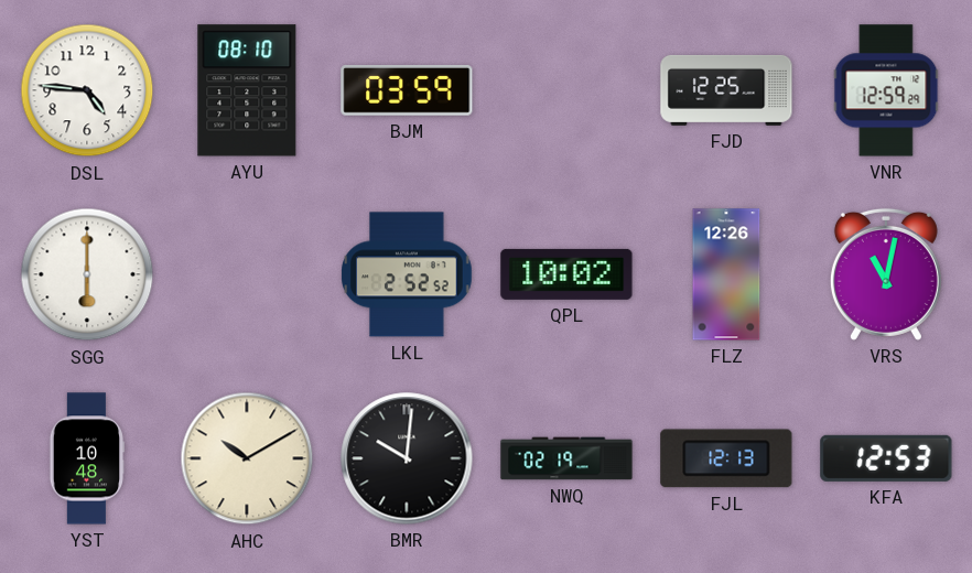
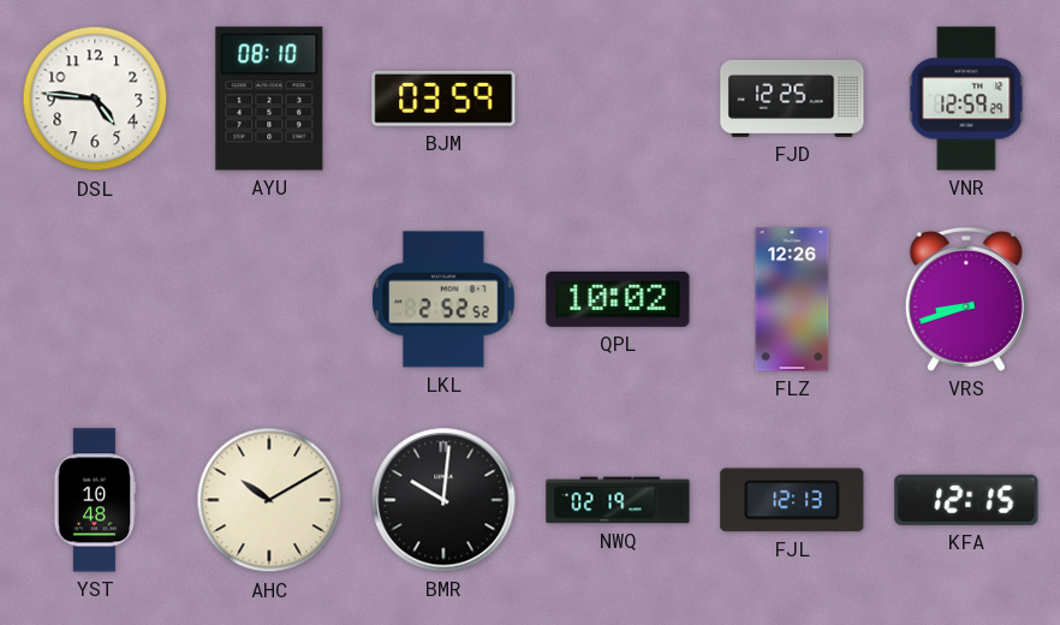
SGG: 6:00 -> none (87, 274)
VRS: 11:02 -> 8:42 (966, 299)
KFA: 12:53 -> 12:15 (966, 500)
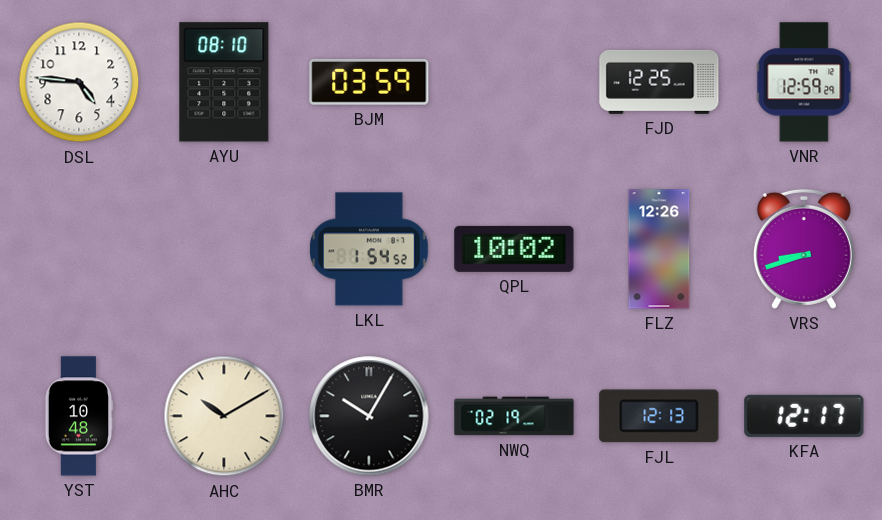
LKL: 2:52 -> 1:54 (369, 249)
BMR: 10:01 -> 10:05 (369, 416)
KFA: 12:15 -> 12:17 (804, 416)
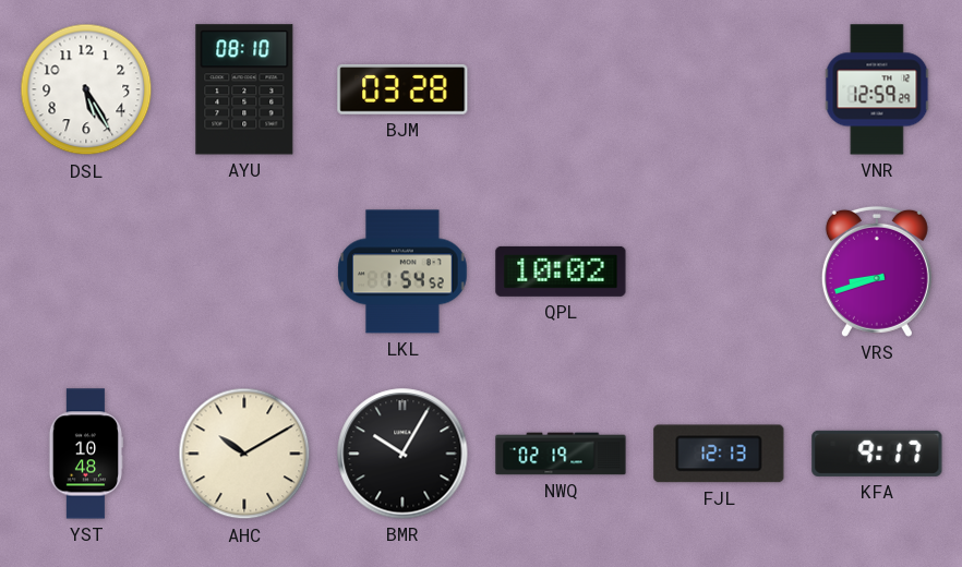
DSL: 4:46 -> 5:25 (86, 89)
BJM: 03:59 -> 03:28 (402, 91)
FJD: 12:25 -> none (659, 82)
FLZ: 12:26 -> none (659, 249)
KFA: 12:17 -> 9:17 (877, 454)
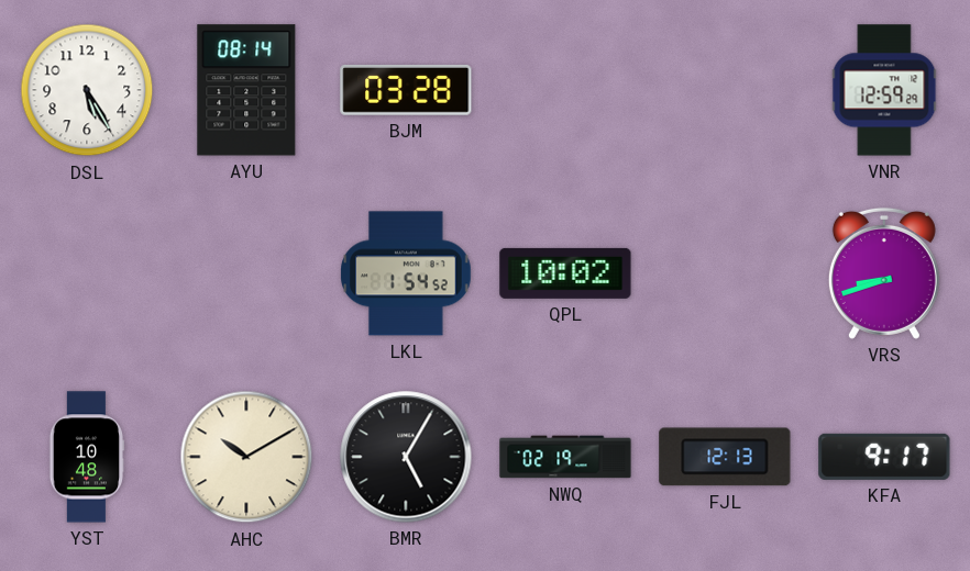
AYU: 08:10 -> 08:14 (246, 90)
BMR: 10:05 -> 5:05 (406, 457)
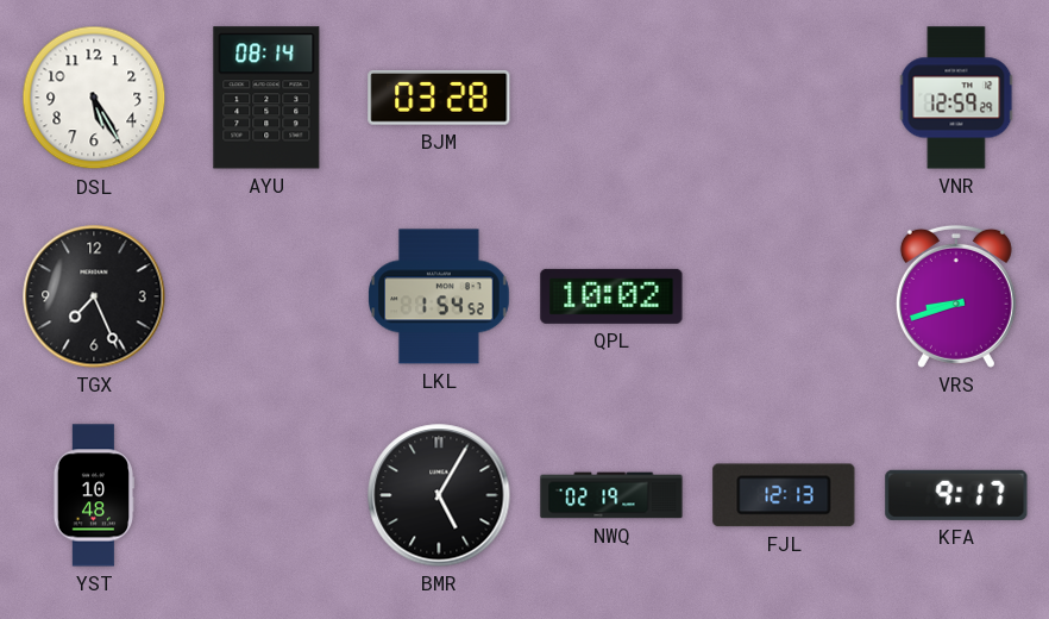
TGX: none -> 7:26 (94, 296)
AHC: 10:10 -> none (246, 457)
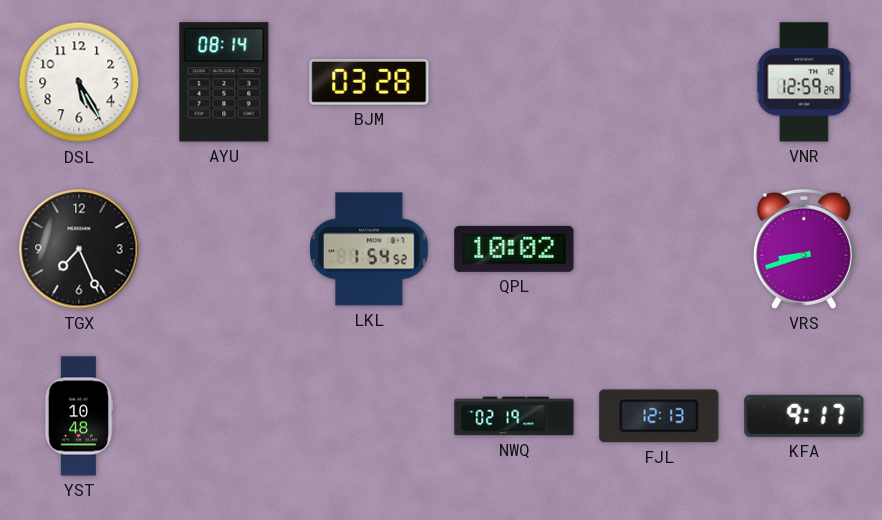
BMR: 5:05 -> none (439, 495)
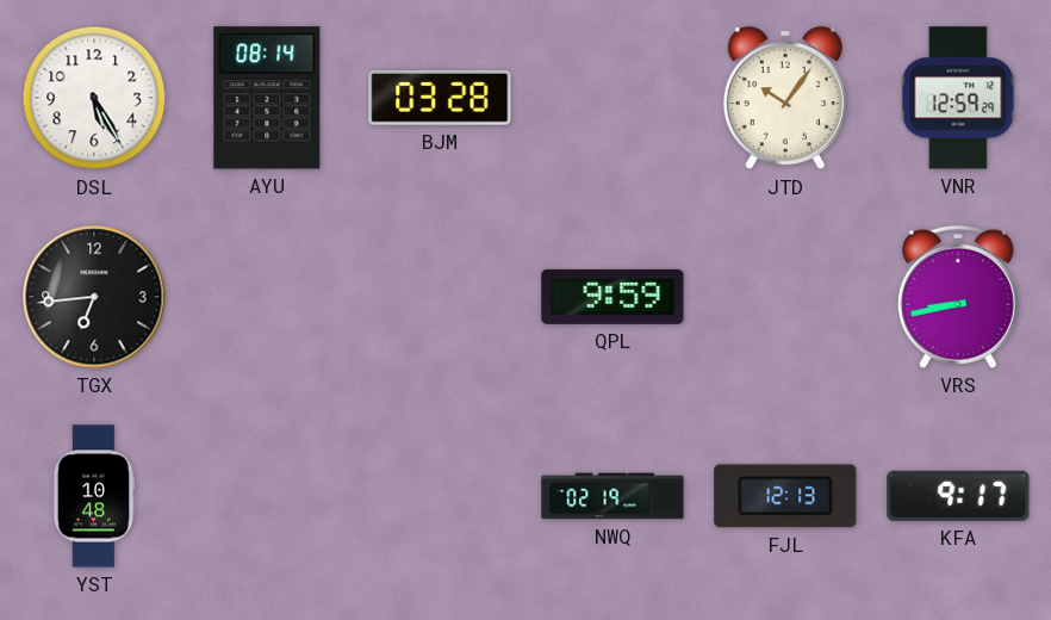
JTD: none -> 10:06 (785, 99)
TGX: 7:26 -> 6:44 (94, 297)
LKL: 1:54 -> none (369, 249)
QPL: 10:02 -> 9:59 (612, 297)
VRS: 8:42 -> 8:43 (958, 297)
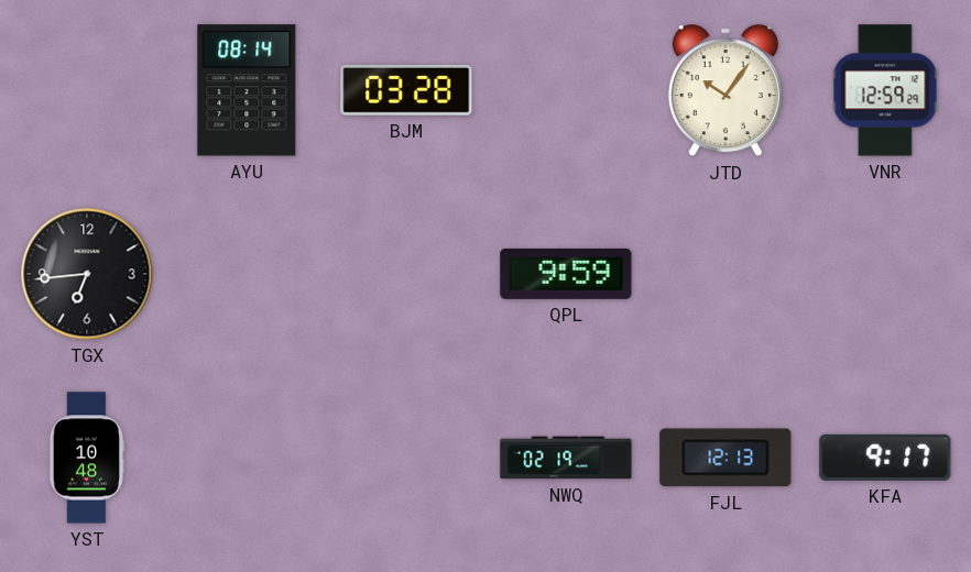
DSL: 5:25 -> none (94, 98)
VRS: 8:43 -> none (958, 297)
